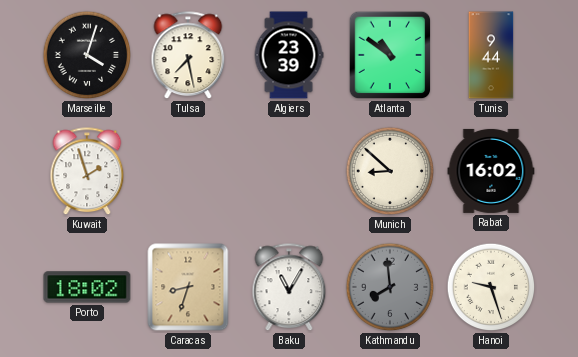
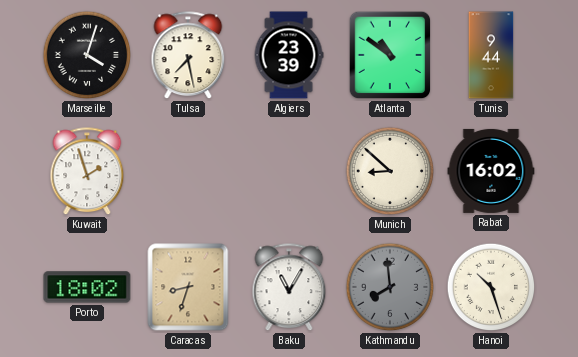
Hanoi: 9:27 -> 10:27 (491, 287)
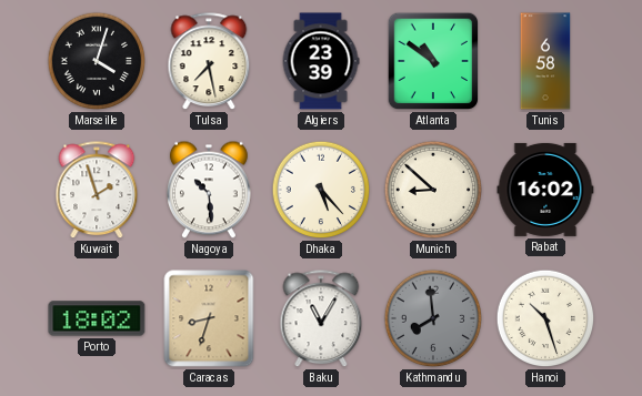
Tunis: 9:44 -> 6:58 (545, 61)
Nagoya: none -> 10:29 (210, 190)
Dhaka: none -> 5:23 (321, 190)
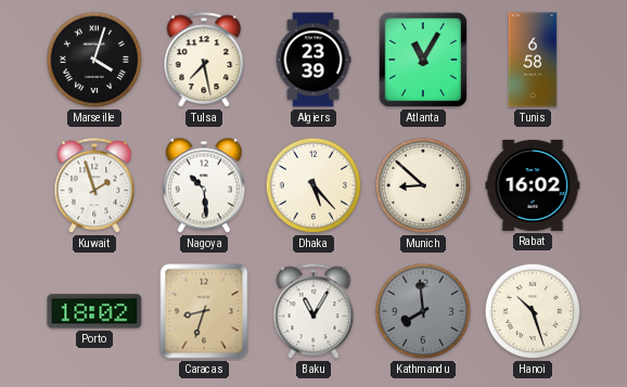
Atlanta: 10:51 -> 11:05 (423, 60)
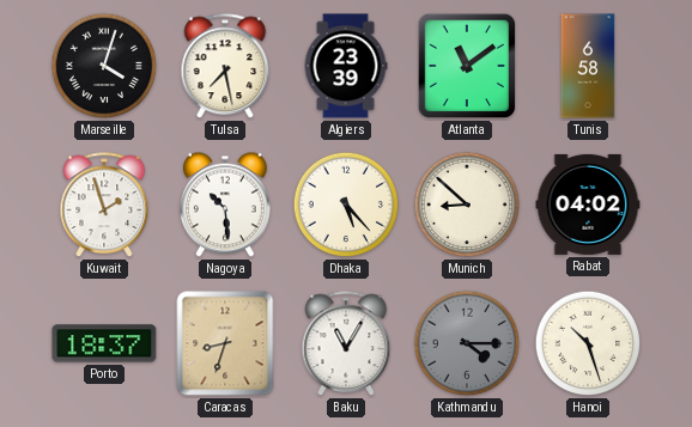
Atlanta: 11:05 -> 11:09 (467, 66)
Rabat: 16:02 -> 04:02 (588, 205)
Porto: 18:02 -> 18:37 (104, 343)
Kathmandu: 7:59 -> 4:15 (467, 343)
